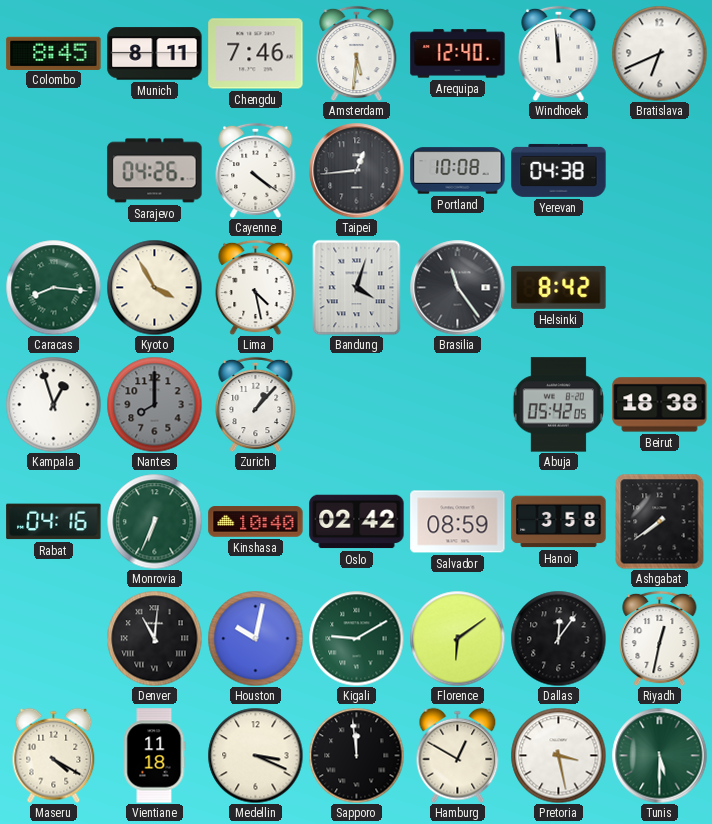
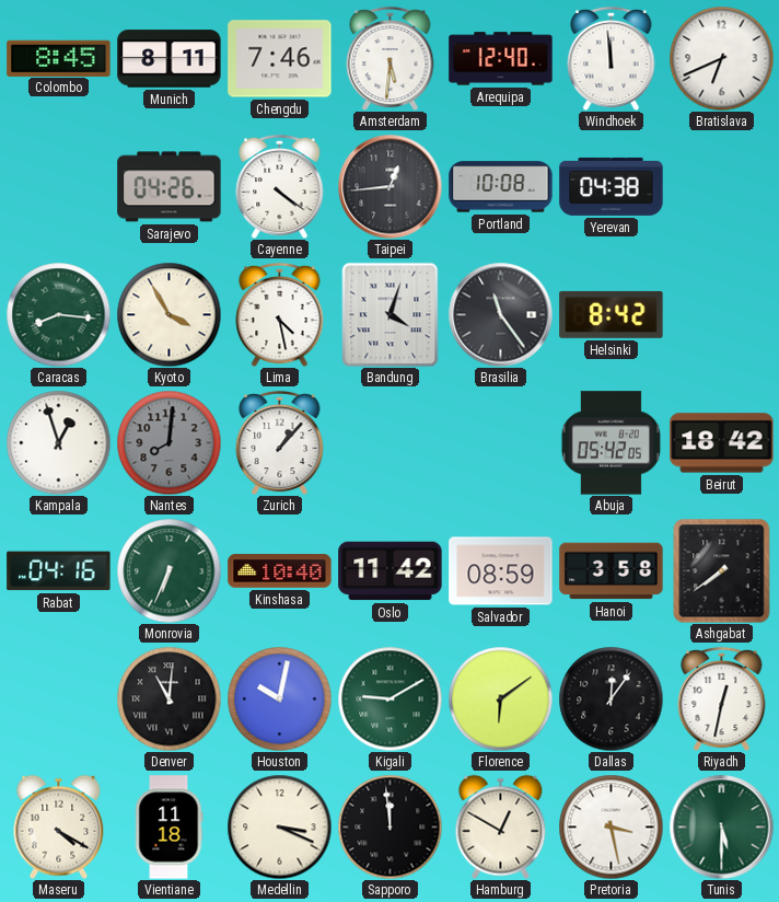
Nantes: 8:00 -> 8:01 (168, 442)
Beirut: 18:38 -> 18:42 (722, 443)
Oslo: 02:42 -> 11:42 (391, 571)
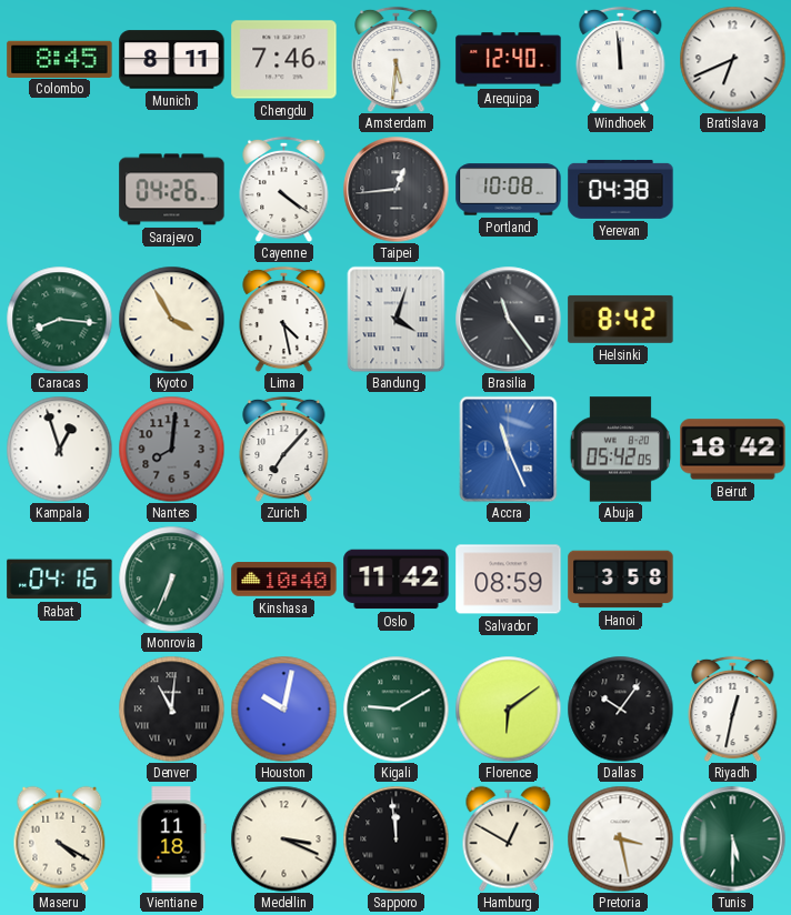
Zurich: 1:07 -> 7:07 (284, 449)
Accra: none -> 11:26 (509, 449)
Ashgabat: 7:39 -> none (722, 570)
Dallas: 12:06 -> 10:06 (620, 708)
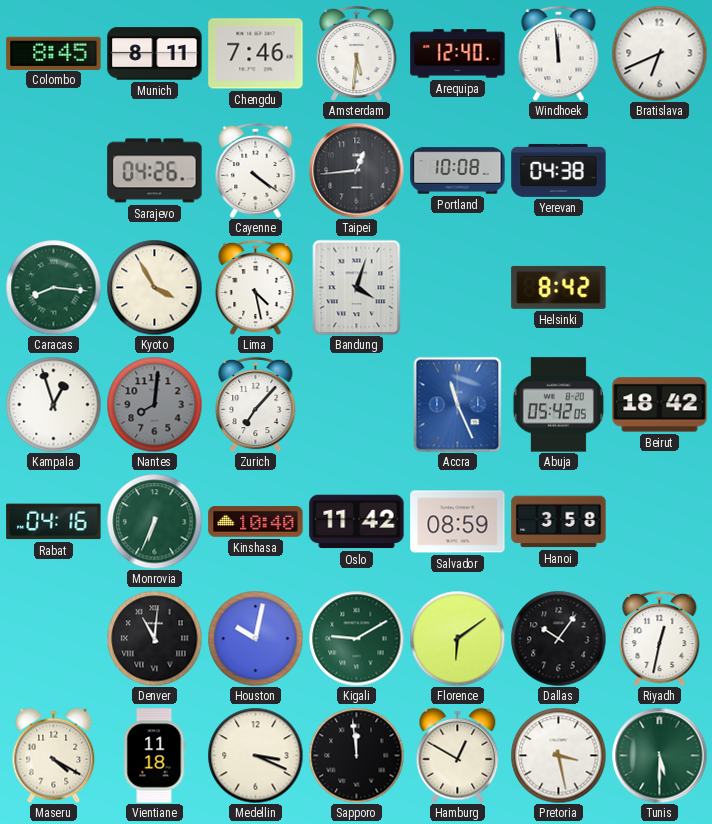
Brasilia: 11:24 -> none (508, 319)
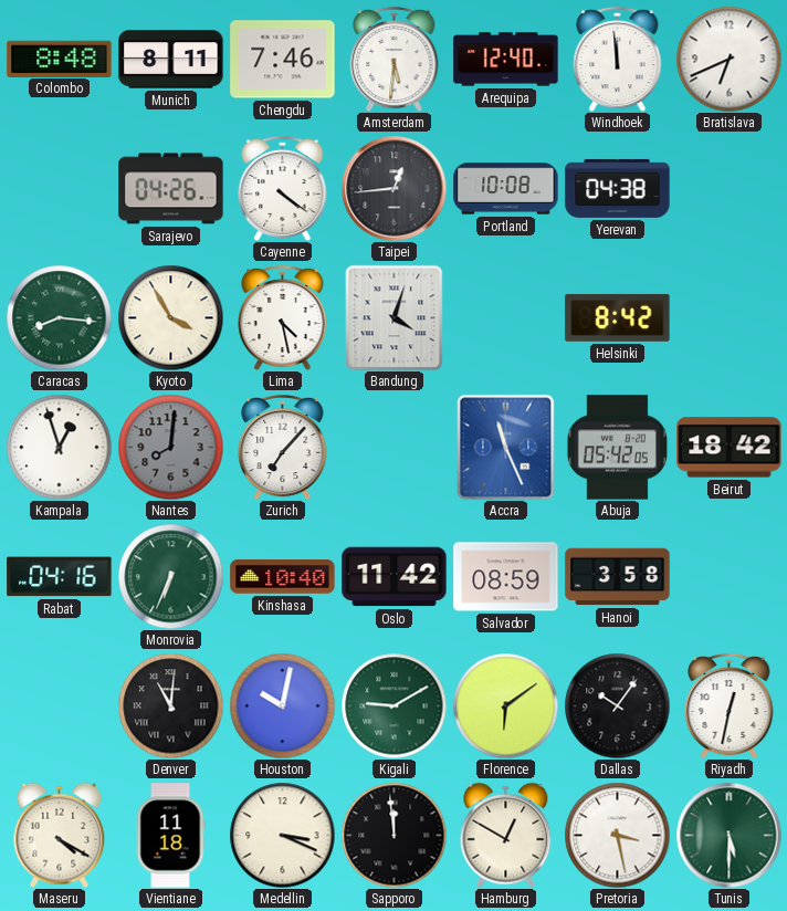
Colombo: 8:45 -> 8:48 (60, 59)
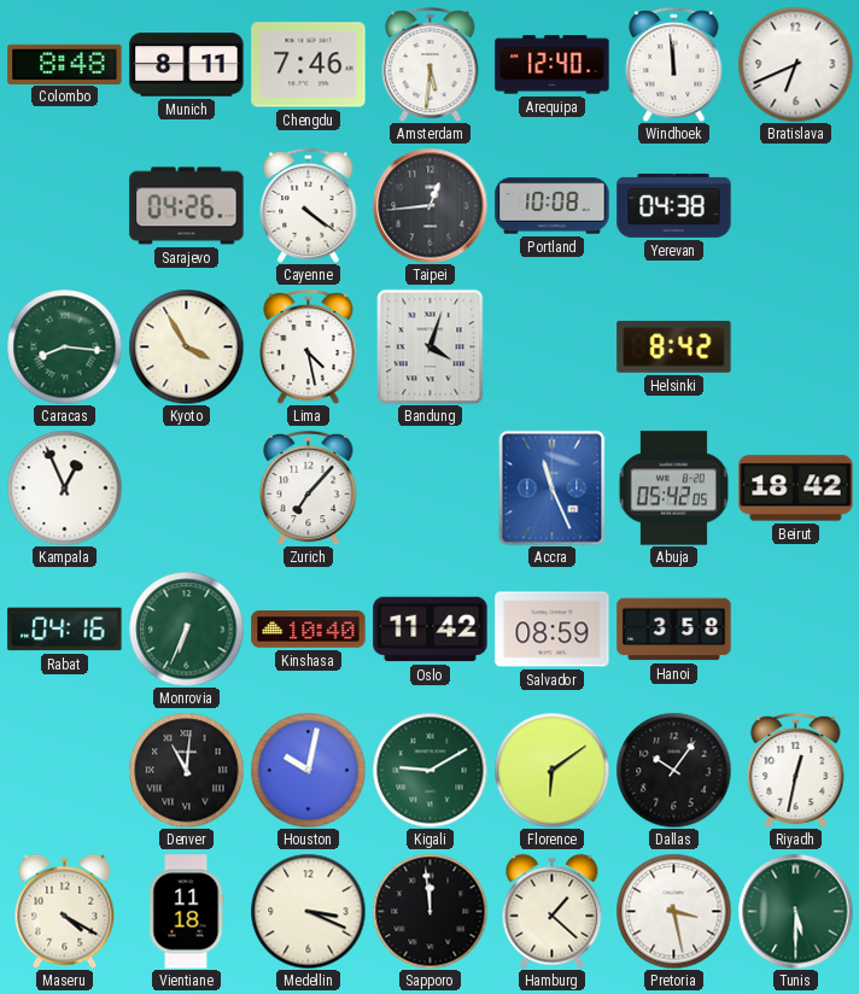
Kampala: 12:57 -> 12:56 (64, 487)
Nantes: 8:01 -> none (170, 447)
Hamburg: 12:50 -> 1:22 (553, 911)
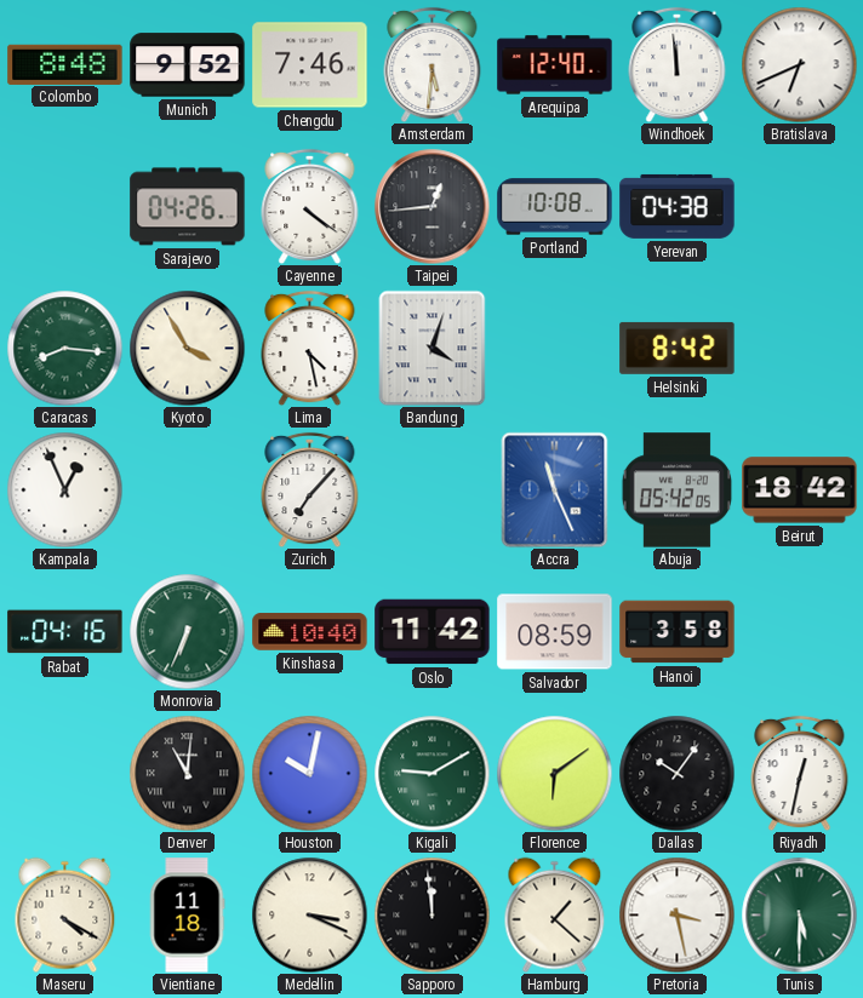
Munich: 8:11 -> 9:52 (188, 65)
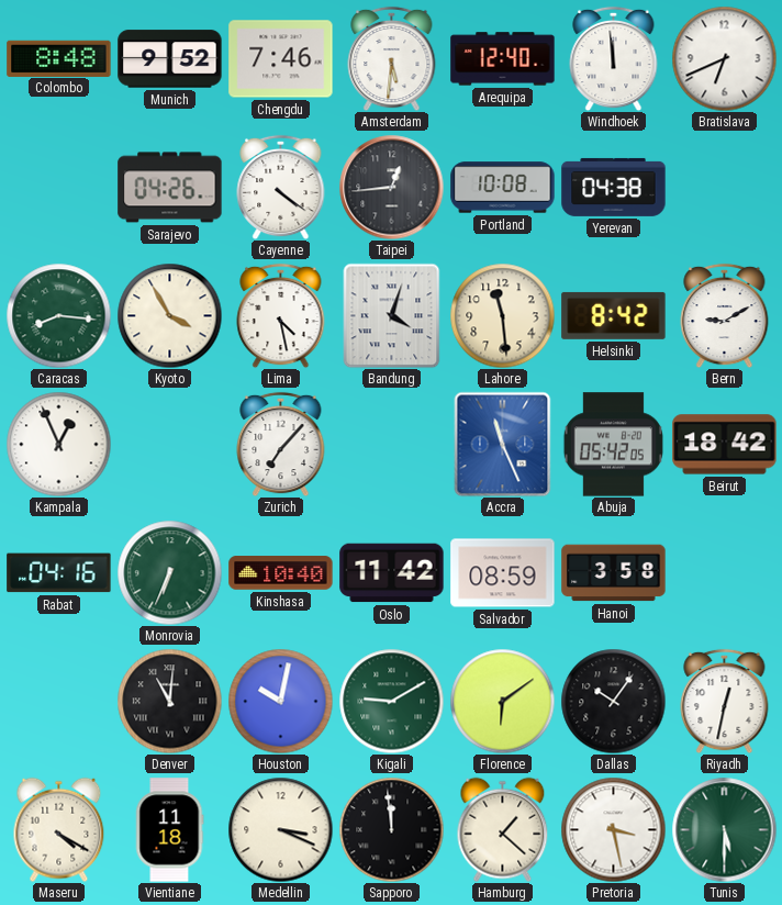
Lahore: none -> 11:29 (502, 315)
Bern: none -> 9:10 (725, 315)
